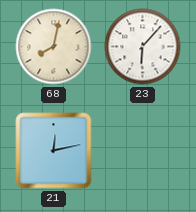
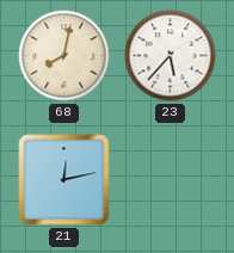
23: 6:07 -> 5:37 (171, 56)
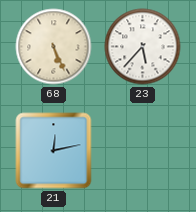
68: 8:02 -> 5:26 (54, 47)
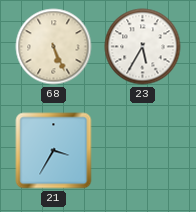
23: 5:37 -> 5:35 (143, 47)
21: 12:13 -> 3:35 (54, 151)
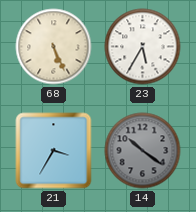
14: none -> 10:21 (143, 151)
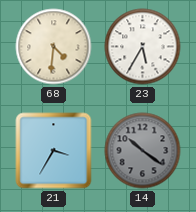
68: 5:26 -> 4:31 (54, 47)
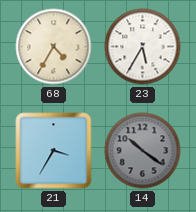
68: 4:31 -> 4:35 (54, 47)
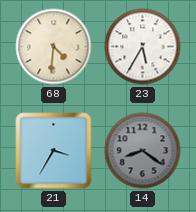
68: 4:35 -> 4:31 (54, 47)
14: 10:21 -> 8:21 (143, 151)
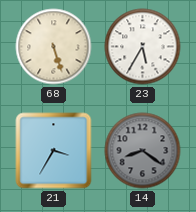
68: 4:31 -> 5:27 (54, 47)
